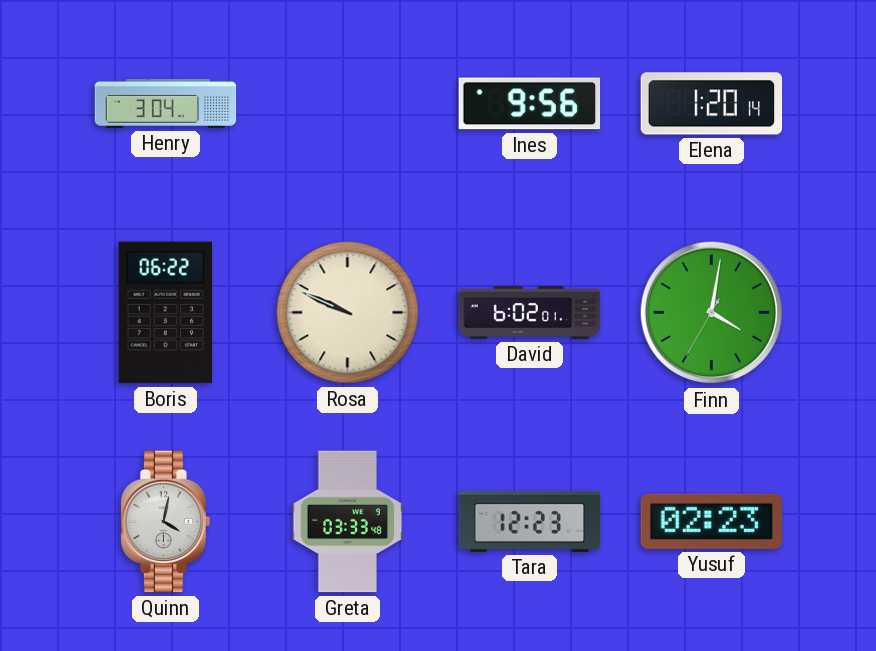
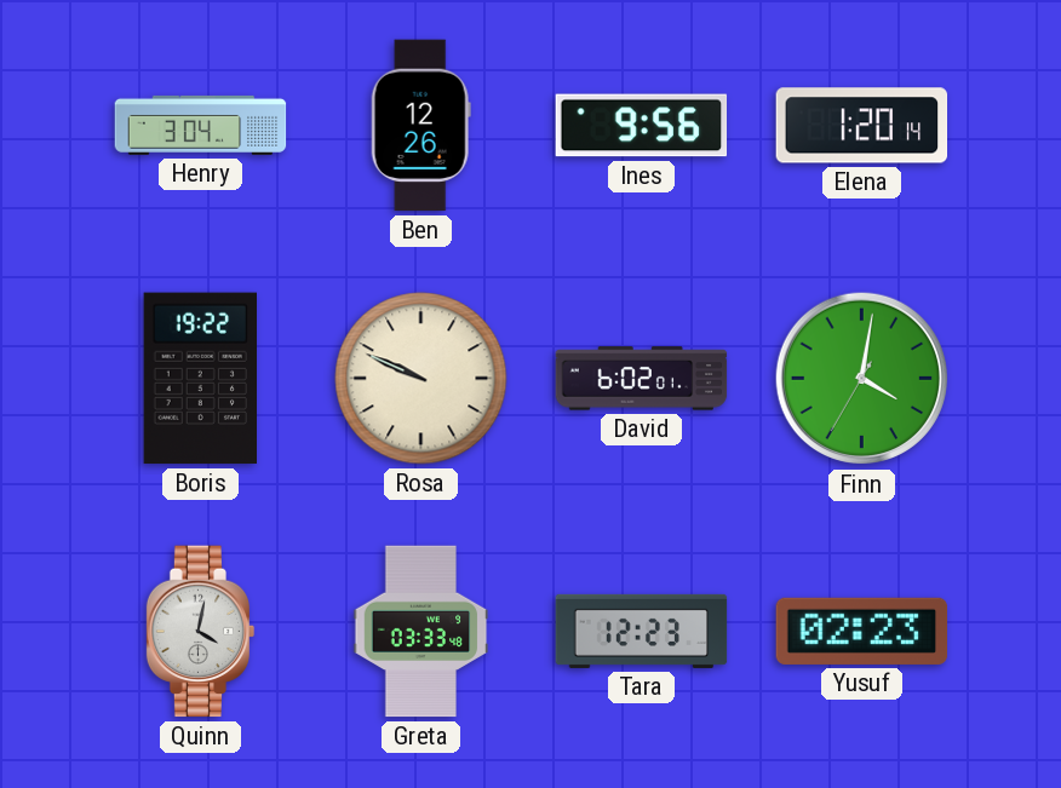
Ben: none -> 12:26 (420, 126)
Boris: 06:22 -> 19:22 (200, 379)
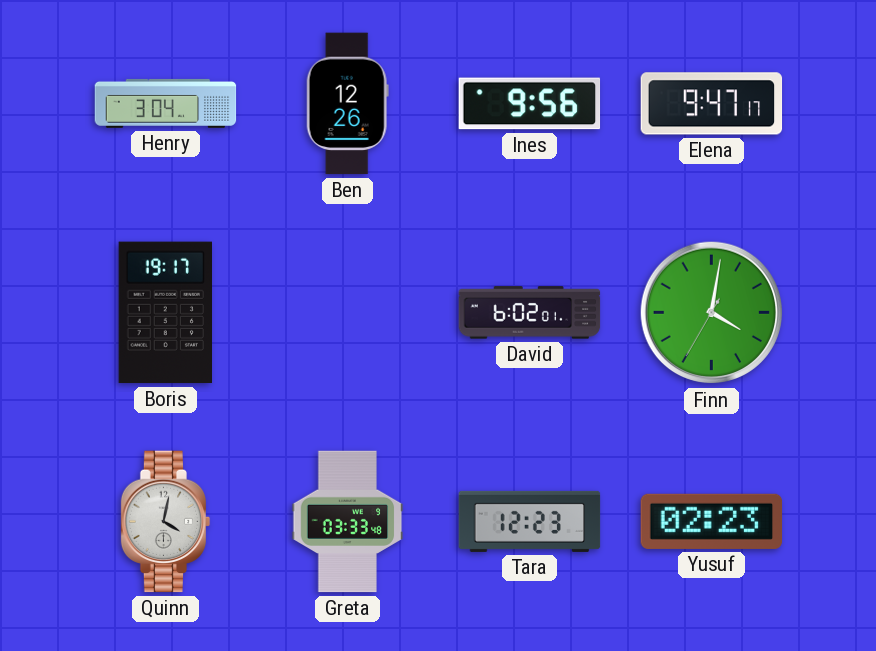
Elena: 1:20 -> 9:47 (712, 104)
Boris: 19:22 -> 19:17 (165, 313)
Rosa: 9:49 -> none (421, 379)
